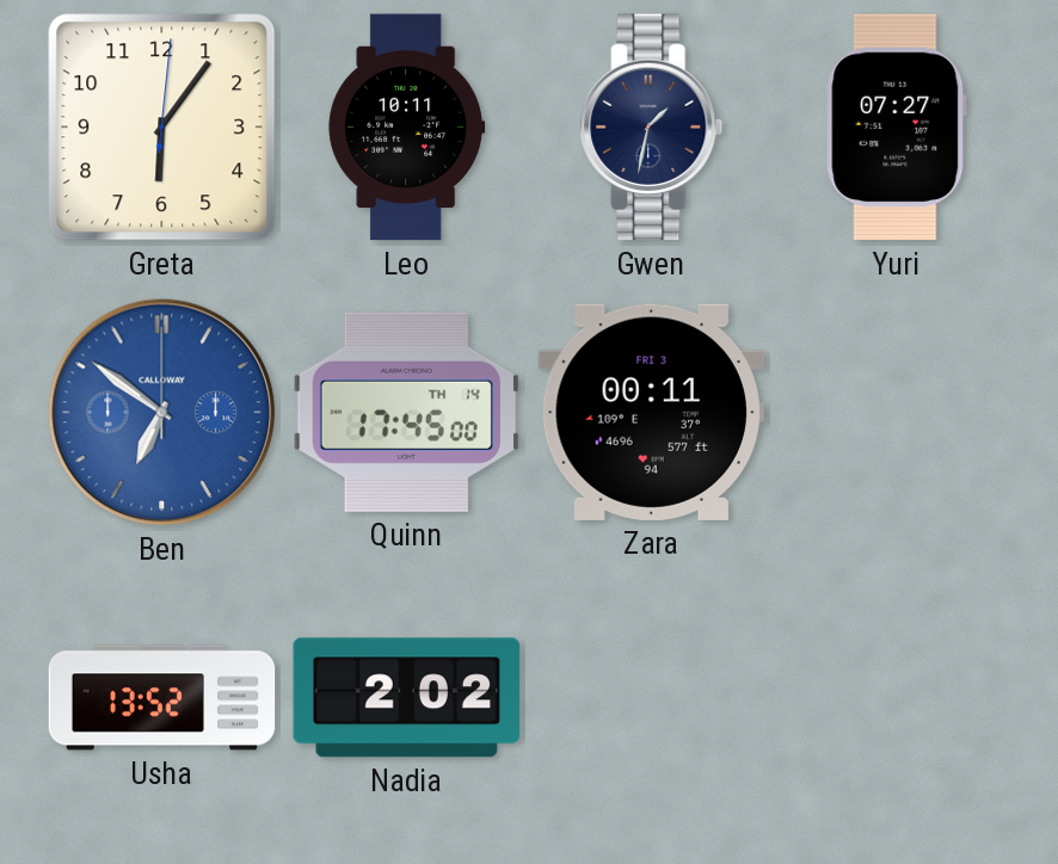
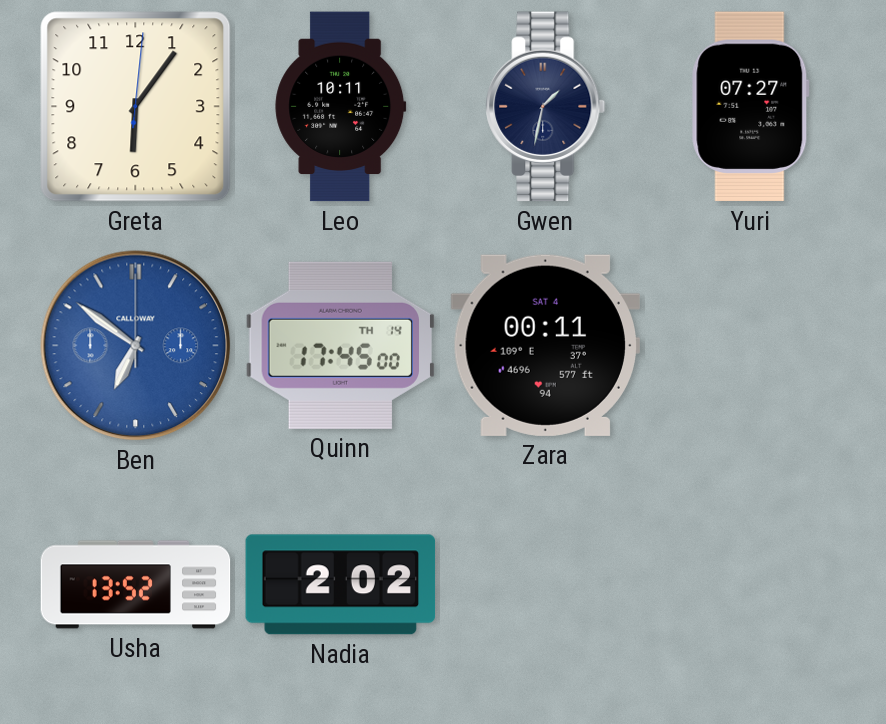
Zara date: FRI 3 -> SAT 4 (545, 345)
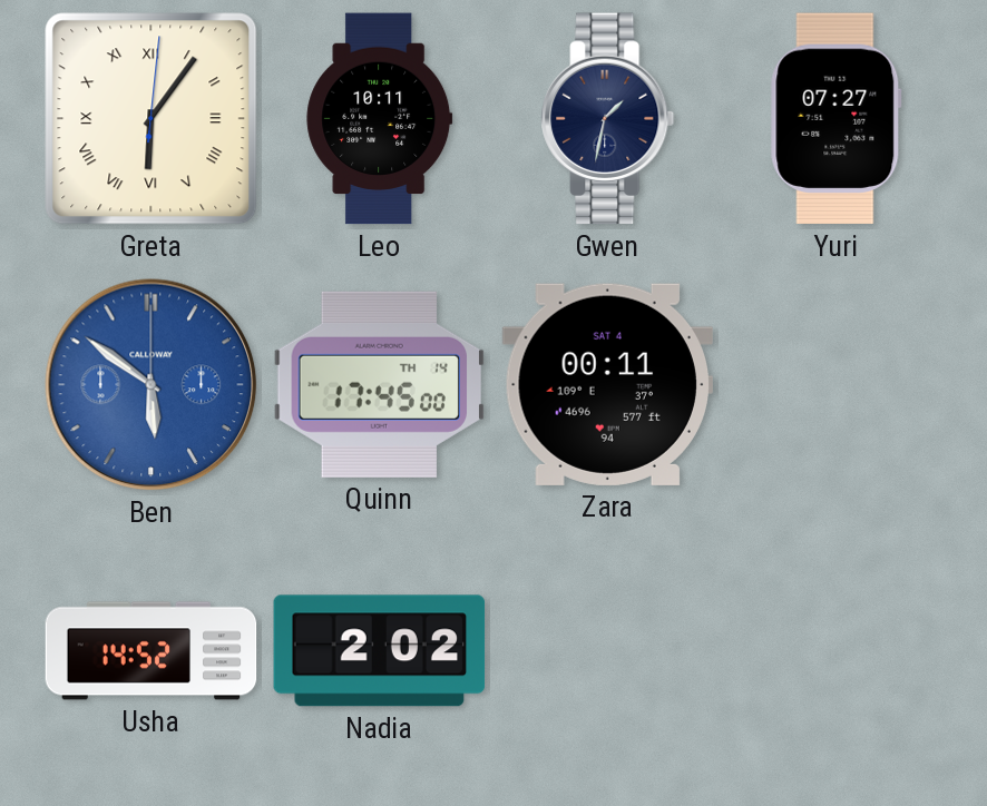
Greta numerals: Arabic -> Roman (152, 119)
Ben: 6:51 -> 5:51 (152, 385)
Usha: 13:52 -> 14:52 (152, 651)
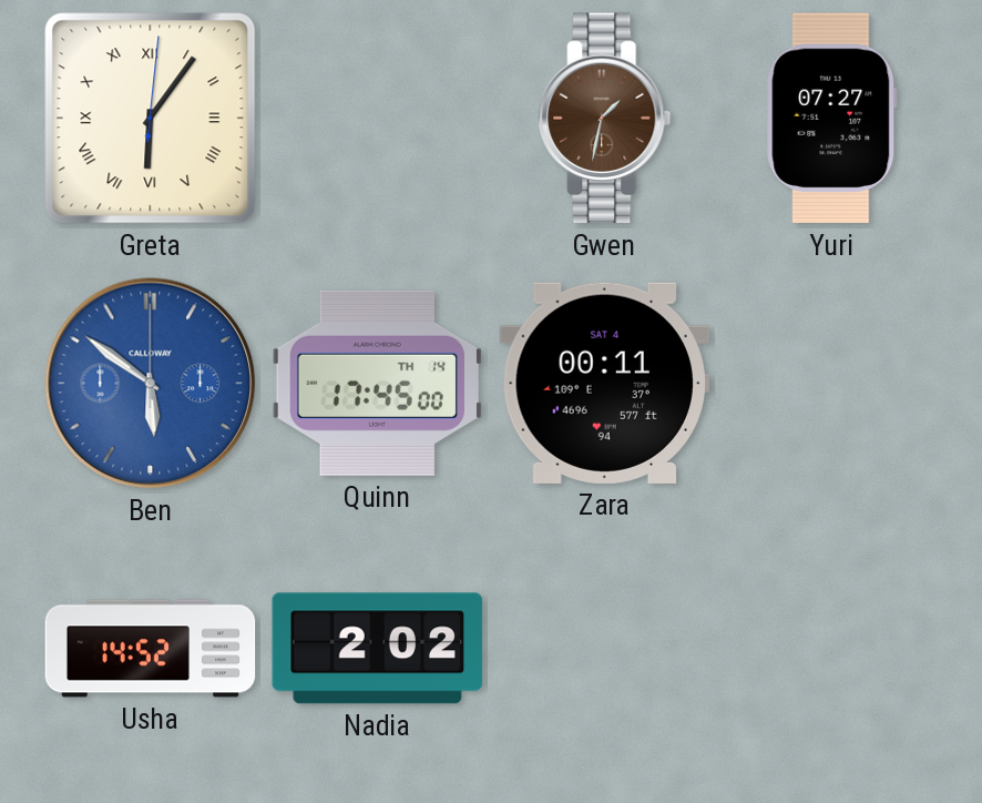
Leo: 10:11 -> none (380, 119)
Gwen dial: navy -> brown (605, 119)
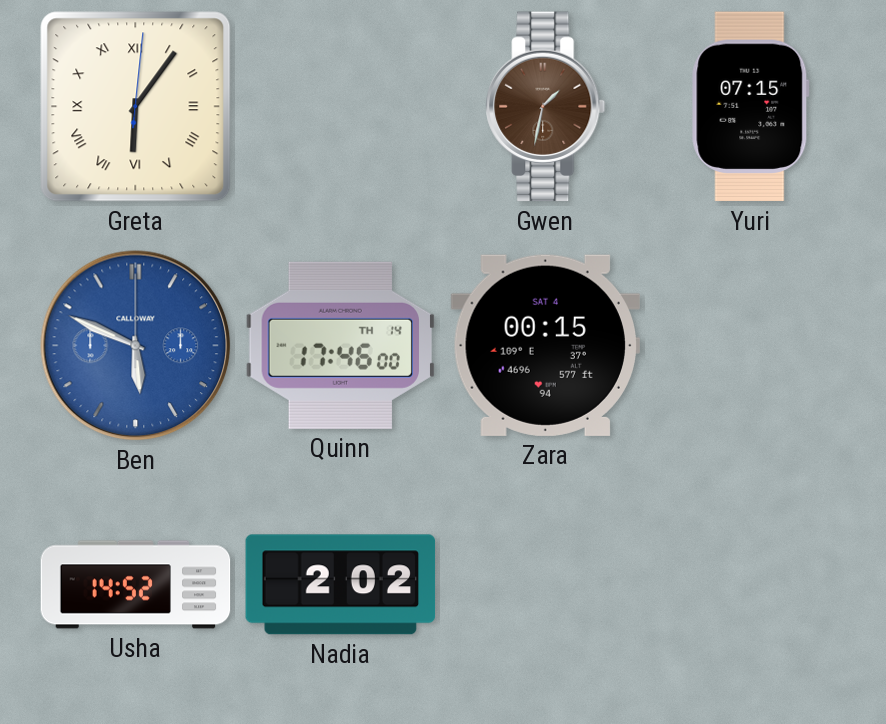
Yuri: 07:27 -> 07:15 (751, 107)
Ben: 5:51 -> 5:49 (136, 346)
Quinn: 17:45 -> 17:46 (340, 345)
Zara: 00:11 -> 00:15 (545, 345)
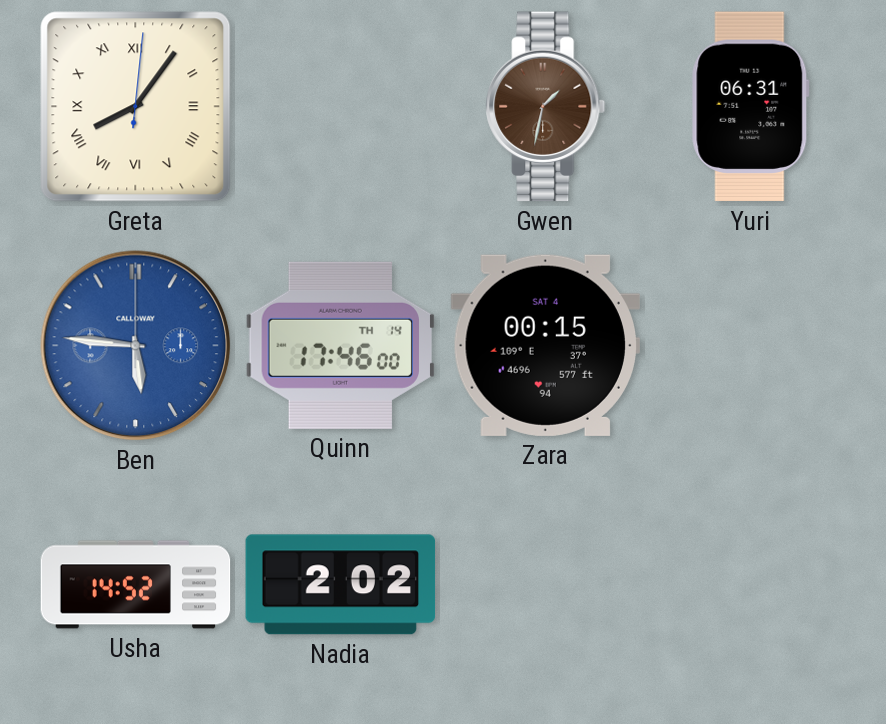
Greta: 6:06 -> 8:06 (136, 107)
Yuri: 07:15 -> 06:31 (751, 107)
Ben: 5:49 -> 5:46 (136, 346)
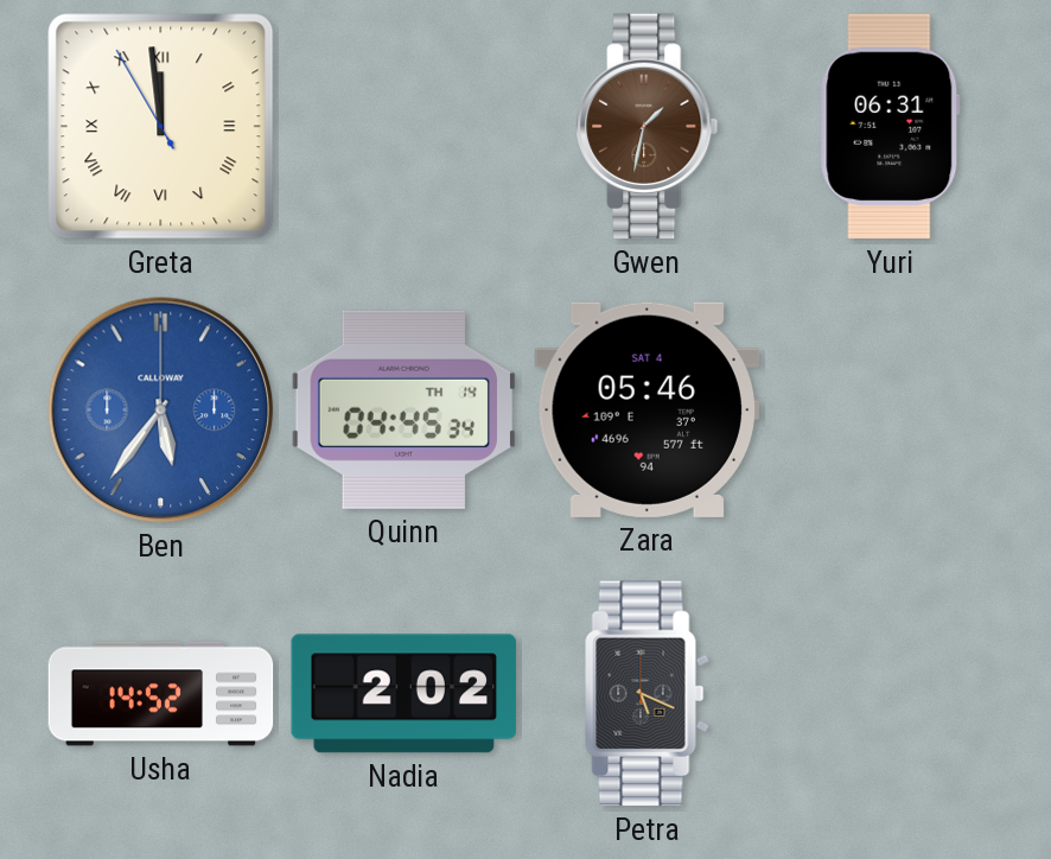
Greta: 8:06 -> 11:58 (161, 127)
Ben: 5:46 -> 5:36 (161, 411)
Quinn: 17:46 -> 04:45 (403, 409)
Zara: 00:15 -> 05:46 (646, 409)
Petra: none -> 5:19 (646, 694)
